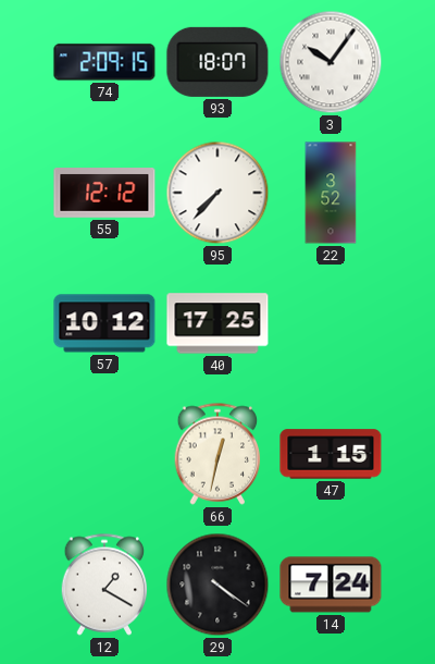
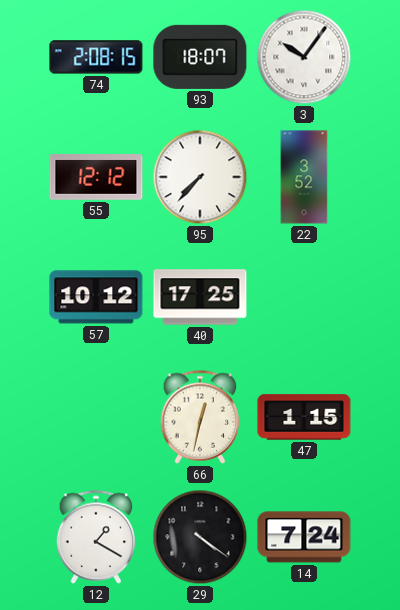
74: 2:09 -> 2:08 (96, 57)
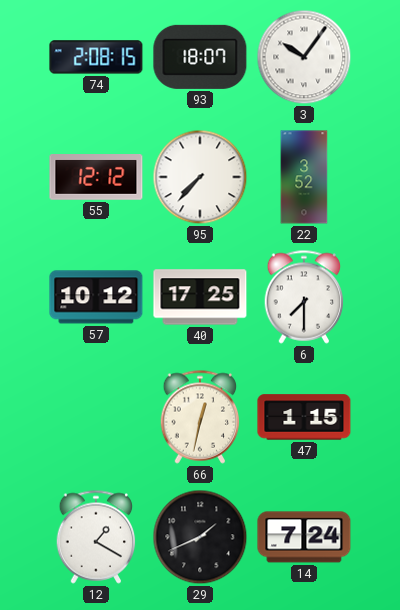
6: none -> 7:30 (304, 297)
29: 4:21 -> 1:41 (200, 537)
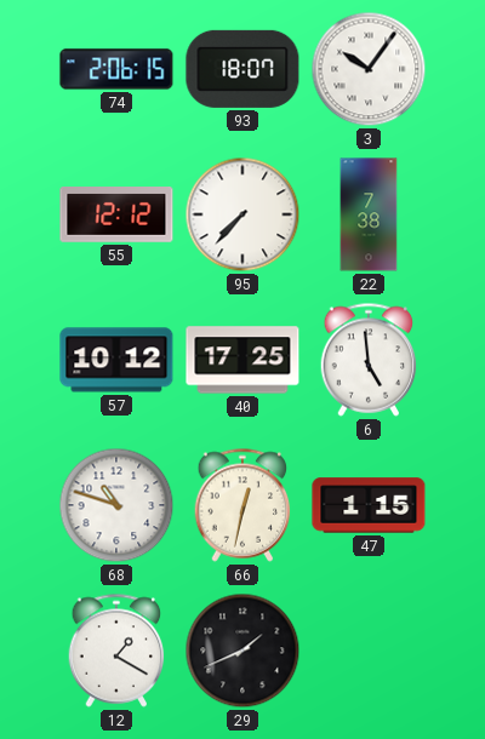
74: 2:08 -> 2:06 (116, 69)
22: 3:52 -> 7:38 (369, 214)
6: 7:30 -> 4:59 (369, 360)
68: none -> 10:48 (116, 505)
14: 7:24 -> none (304, 537)
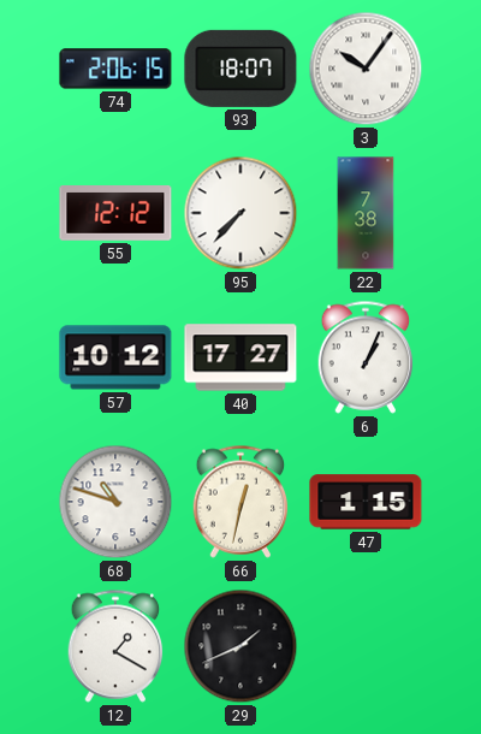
40: 17:25 -> 17:27 (240, 357)
6: 4:59 -> 1:04 (366, 357)
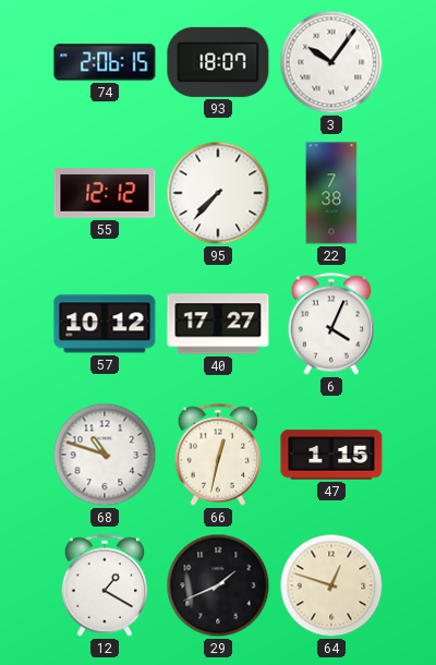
6: 1:04 -> 4:04 (331, 324)
64: none -> 12:48 (331, 585)
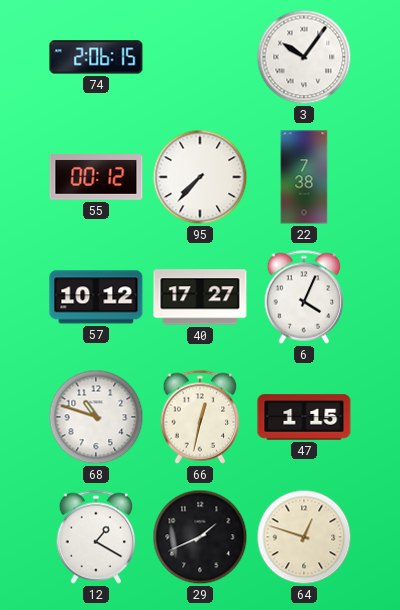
93: 18:07 -> none (218, 62)
55: 12:12 -> 00:12 (96, 178)
